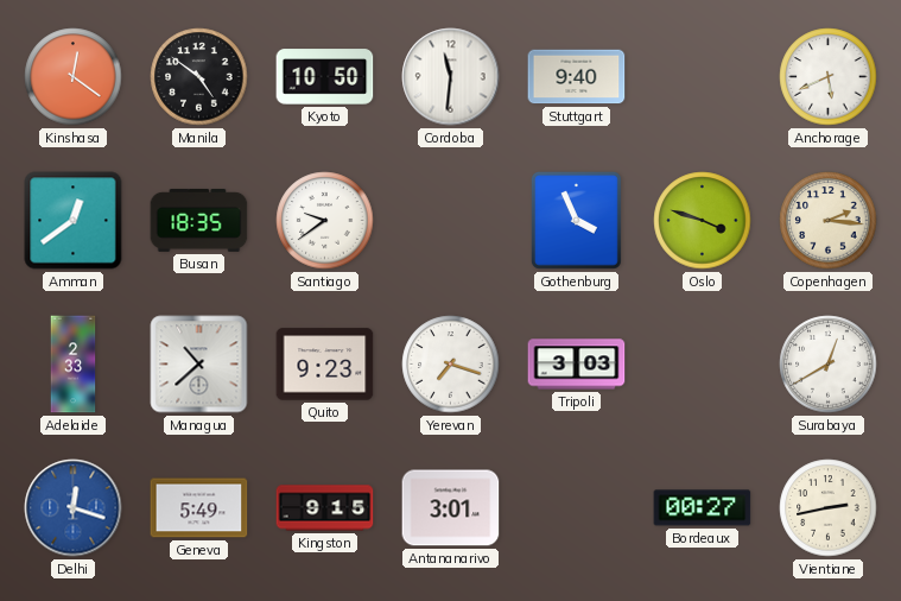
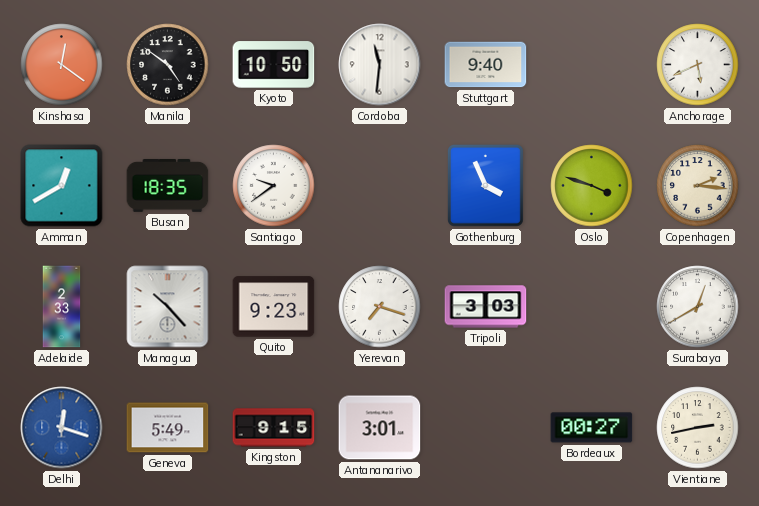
Amman: 12:39 -> 12:40 (62, 186)
Managua: 10:38 -> 10:23 (168, 307)
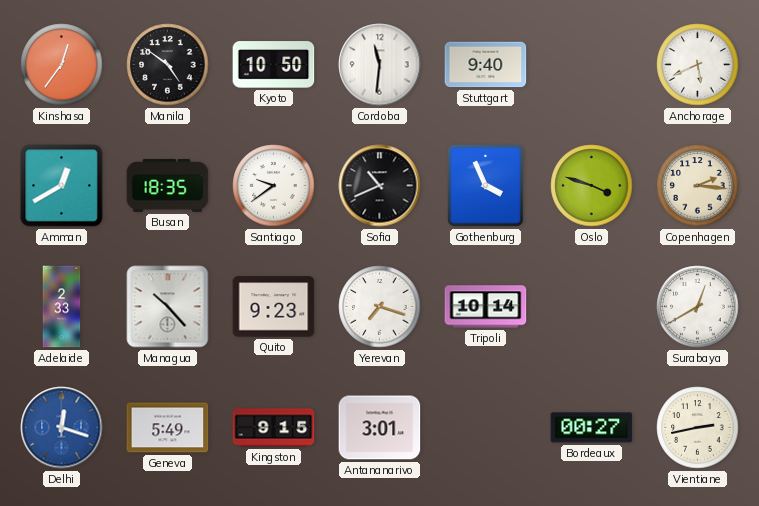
Kinshasa: 12:21 -> 12:36 (62, 65)
Sofia: none -> 10:41 (380, 186)
Tripoli: 3:03 -> 10:14 (486, 307)
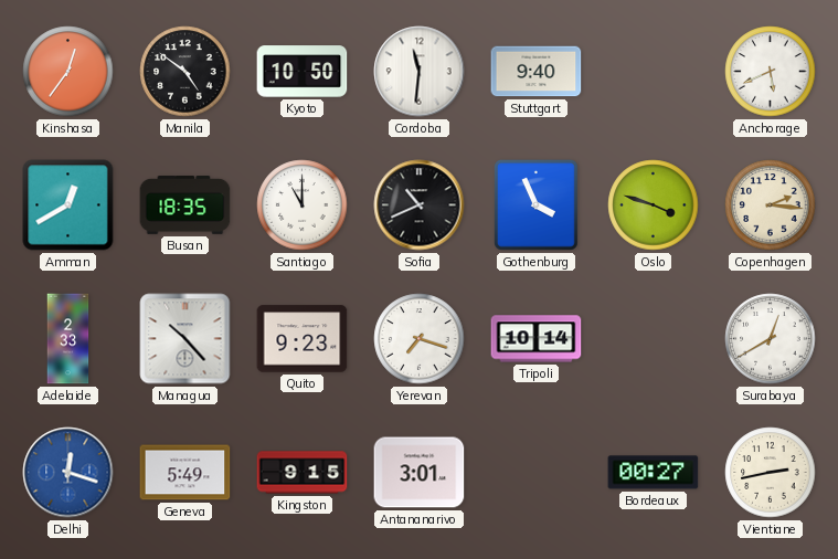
Santiago: 9:39 -> 11:00 (303, 205)
